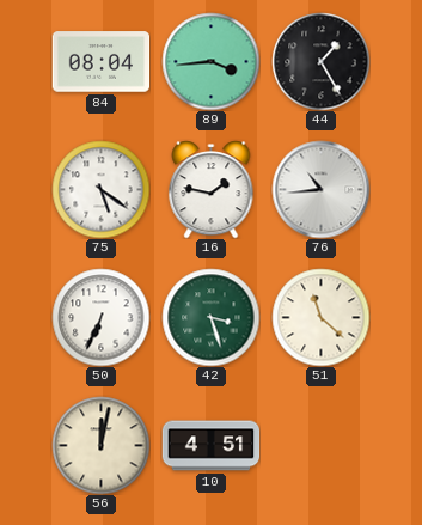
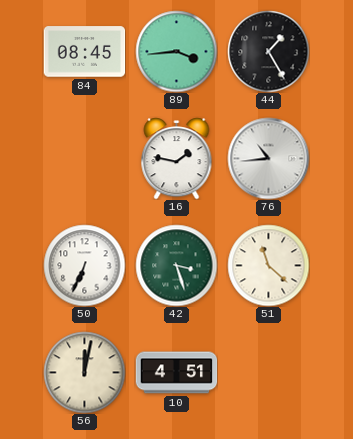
84: 08:04 -> 08:45 (84, 52)
75: 5:21 -> none (100, 189)
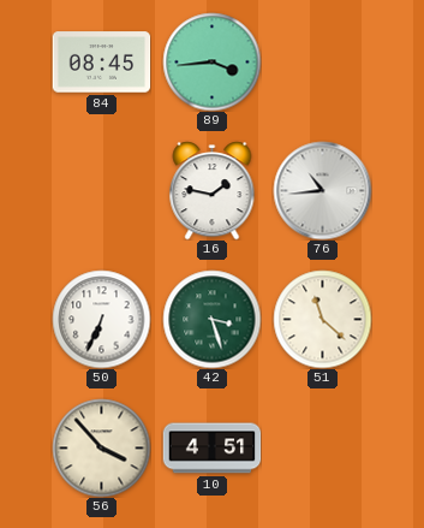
44: 1:25 -> none (268, 51)
56: 12:02 -> 3:53 (101, 447)
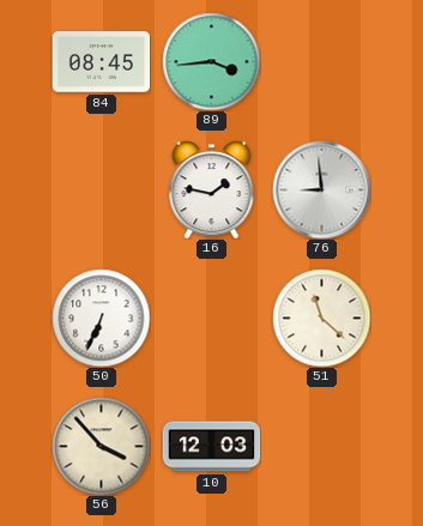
76: 10:44 -> 8:59 (321, 189)
42: 3:27 -> none (211, 319)
10: 4:51 -> 12:03 (211, 447)
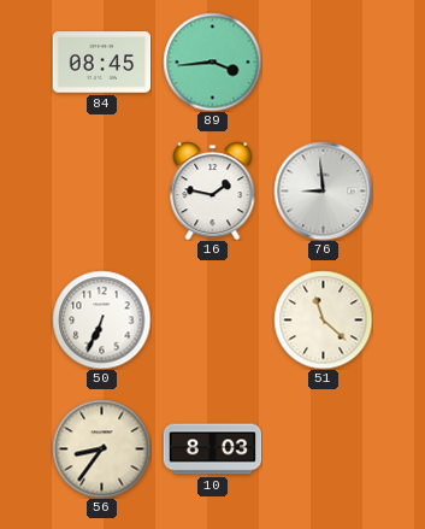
56: 3:53 -> 8:36 (101, 448)
10: 12:03 -> 8:03 (212, 449)
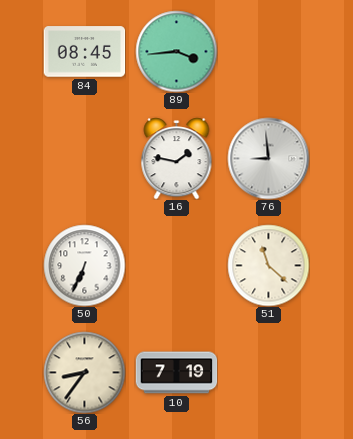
10: 8:03 -> 7:19 (176, 373)
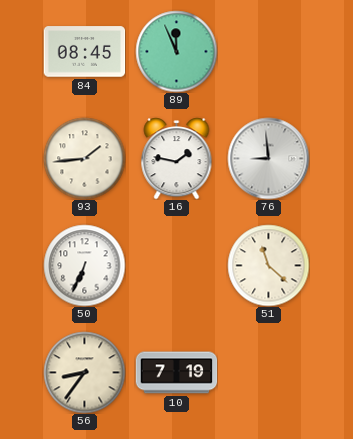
89: 3:44 -> 11:56 (176, 51)
93: none -> 1:44 (84, 158)
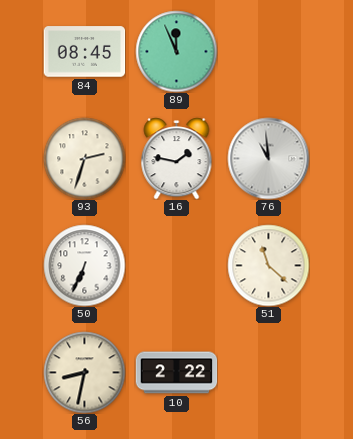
93: 1:44 -> 2:33 (84, 158)
76: 8:59 -> 10:59 (268, 158)
56: 8:36 -> 8:32 (84, 372)
10: 7:19 -> 2:22 (176, 373)
